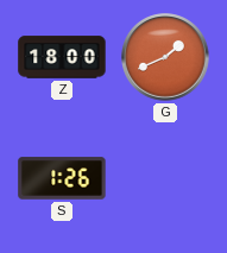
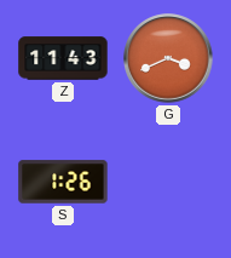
Z: 18:00 -> 11:43 (63, 58)
G: 1:41 -> 3:41 (168, 58)
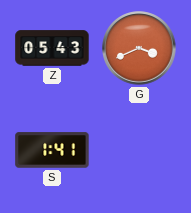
Z: 11:43 -> 05:43 (52, 48)
S: 1:26 -> 1:41 (52, 150)
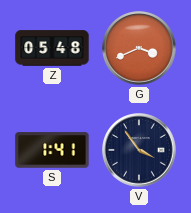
Z: 05:43 -> 05:48 (52, 48)
V: none -> 3:54 (139, 150)
